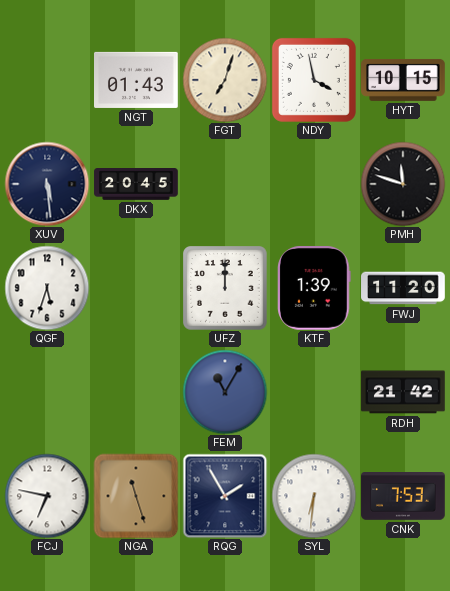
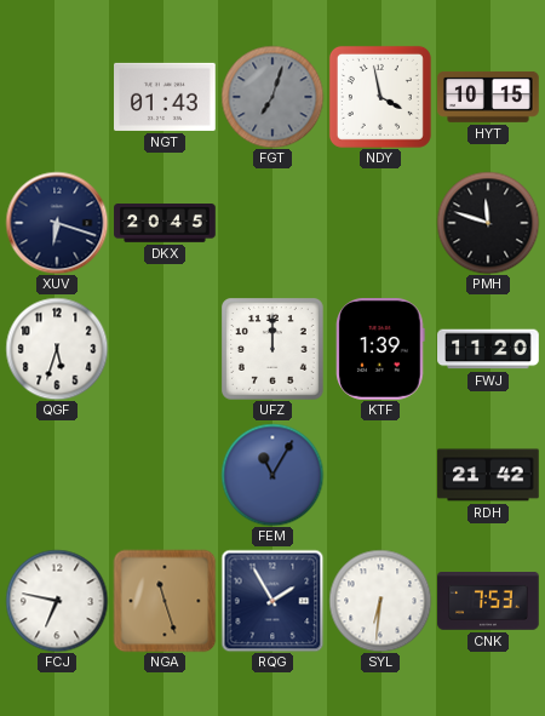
FGT dial: cream -> grey (272, 97)
XUV: 5:29 -> 6:18 (57, 223)
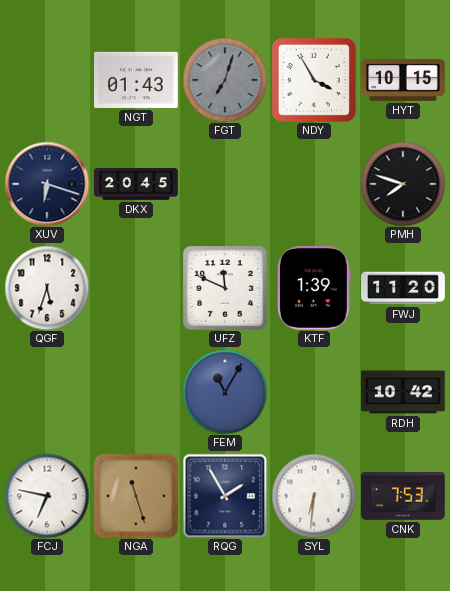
NDY: 3:58 -> 3:55 (314, 80)
PMH: 11:48 -> 7:48 (403, 184)
UFZ: 12:00 -> 11:49 (226, 289)
RDH: 21:42 -> 10:42 (403, 392)
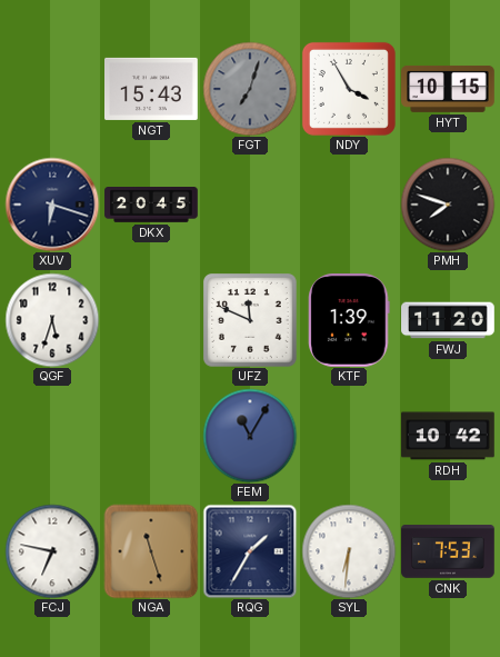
NGT: 01:43 -> 15:43 (152, 89)
RQG: 1:55 -> 1:35 (250, 551)
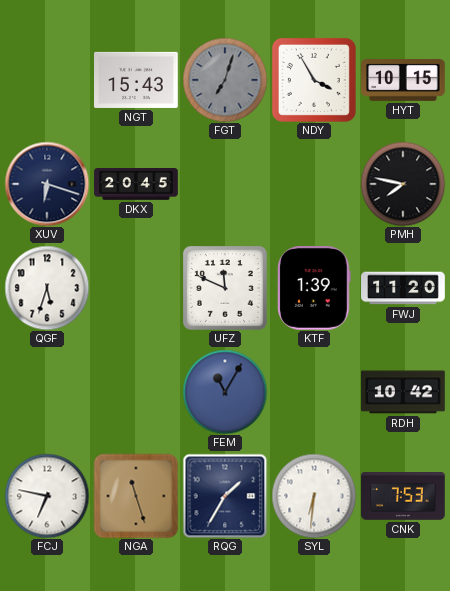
PMH: 7:48 -> 7:47 (403, 184)
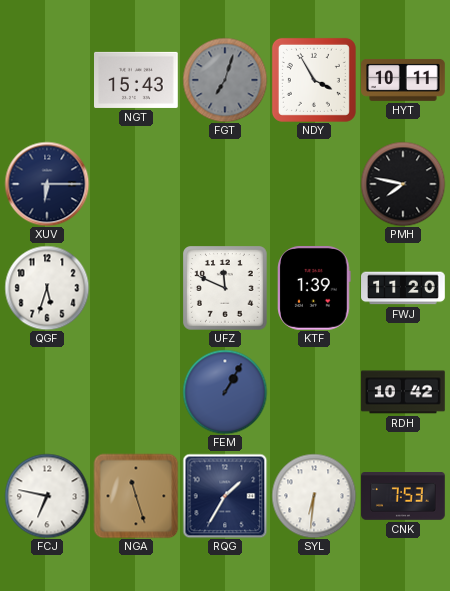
HYT: 10:15 -> 10:11 (403, 80)
XUV: 6:18 -> 6:15 (47, 184)
DKX: 20:45 -> none (136, 185)
FEM: 11:05 -> 1:05 (225, 392)
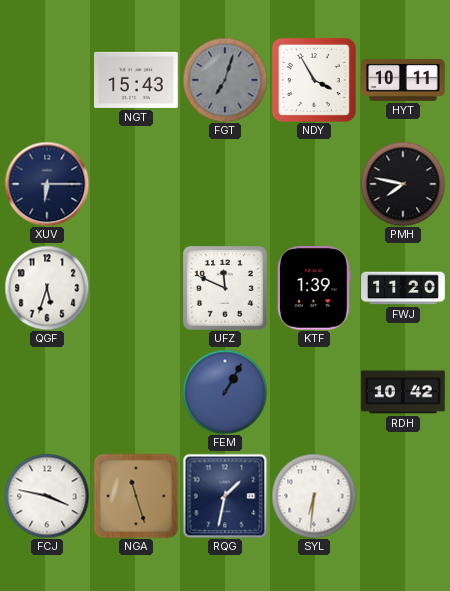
FCJ: 6:47 -> 3:47 (47, 496)
RQG: 1:35 -> 1:32 (225, 496)
CNK: 7:53 -> none (403, 497)
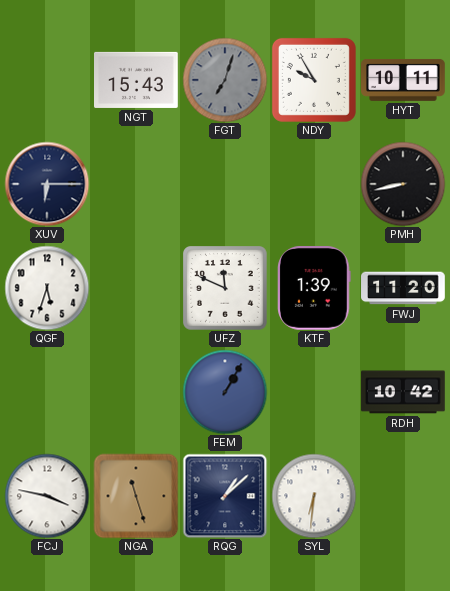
NDY: 3:55 -> 9:55 (314, 80)
PMH: 7:47 -> 8:43 (403, 184)
RQG: 1:32 -> 1:08 (225, 496)
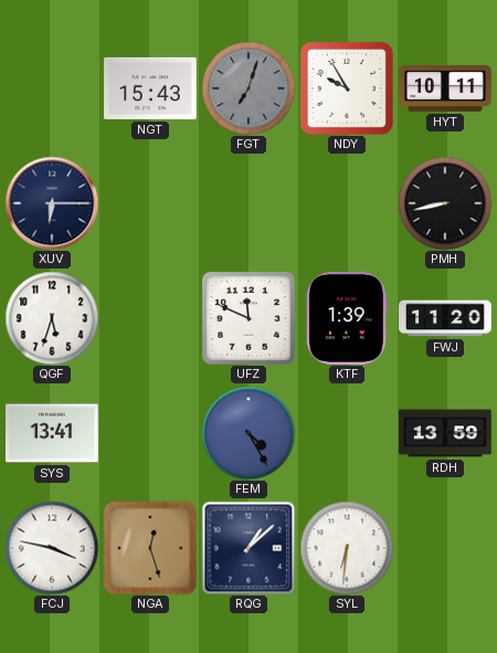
SYS: none -> 13:41 (53, 433)
FEM: 1:05 -> 4:25 (248, 433)
RDH: 10:42 -> 13:59 (445, 433)
NGA: 11:27 -> 12:27 (150, 548)
